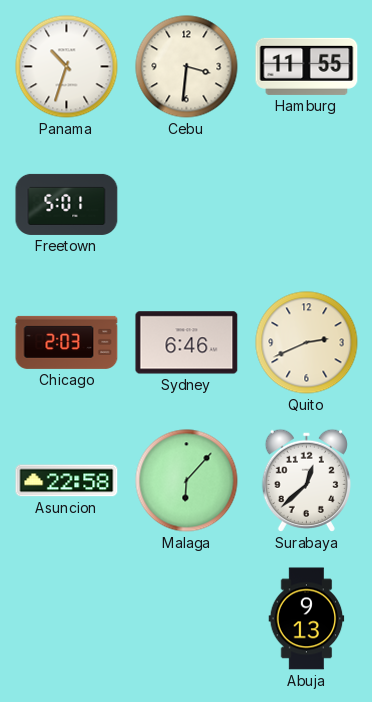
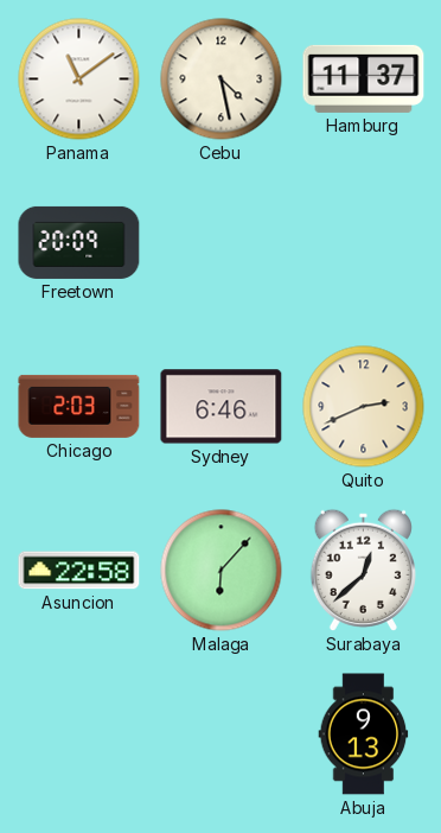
Panama: 10:33 -> 11:09 (79, 80)
Cebu: 3:31 -> 4:28 (222, 80)
Hamburg: 11:55 -> 11:37 (364, 78)
Freetown: 5:01 -> 20:09 (79, 242)
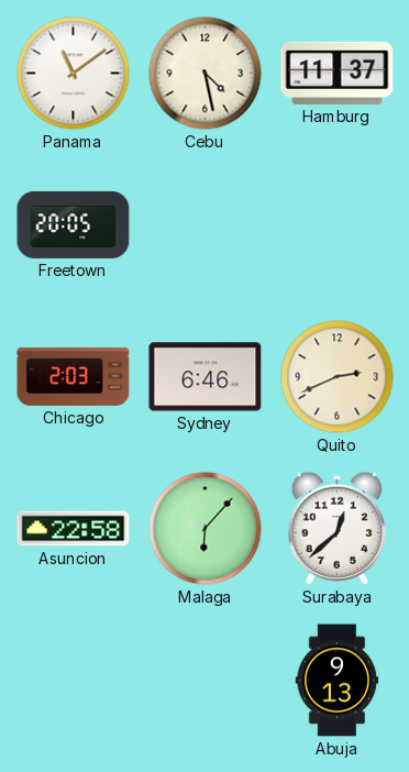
Freetown: 20:09 -> 20:05 (74, 224)
